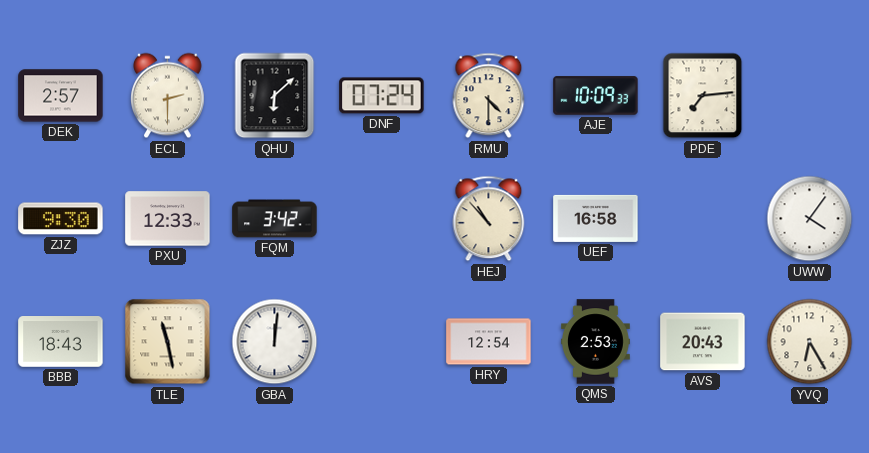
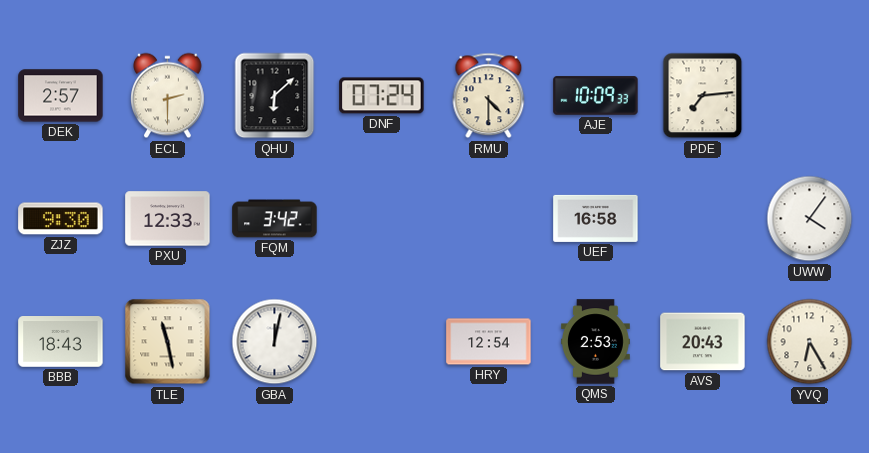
HEJ: 10:53 -> none (489, 219)
GBA: 12:01 -> 12:02 (275, 342)
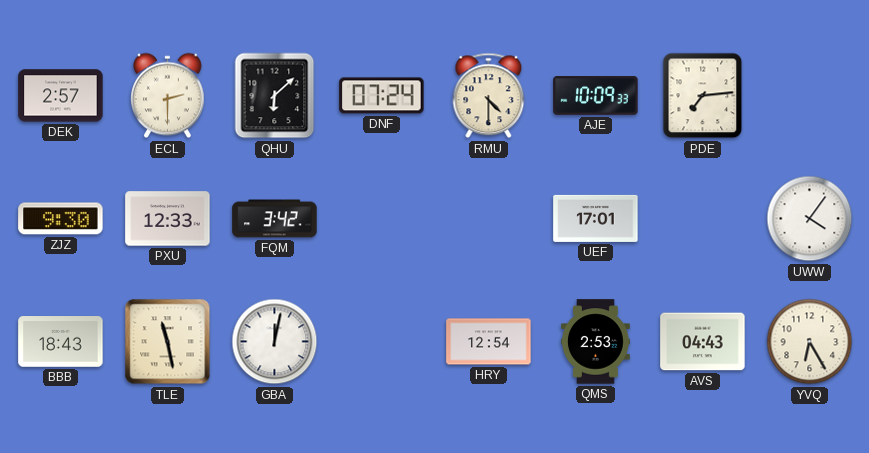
UEF: 16:58 -> 17:01 (596, 218)
AVS: 20:43 -> 04:43 (703, 342)
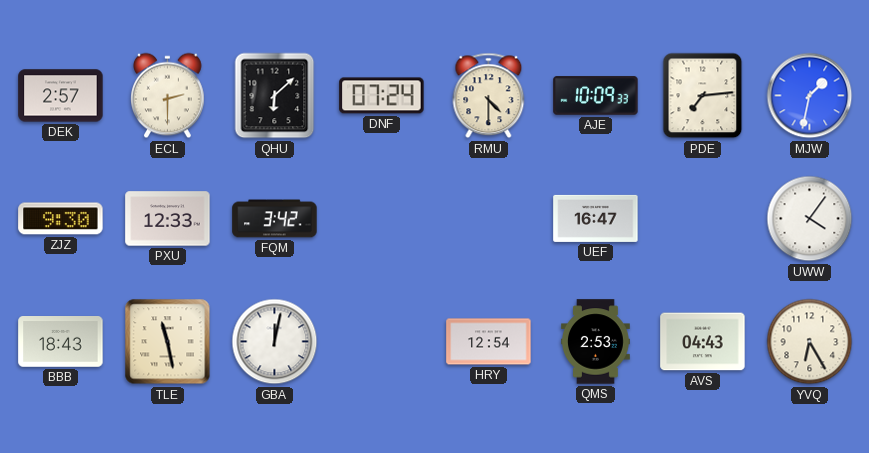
MJW: none -> 1:32 (810, 96)
UEF: 17:01 -> 16:47 (596, 218)
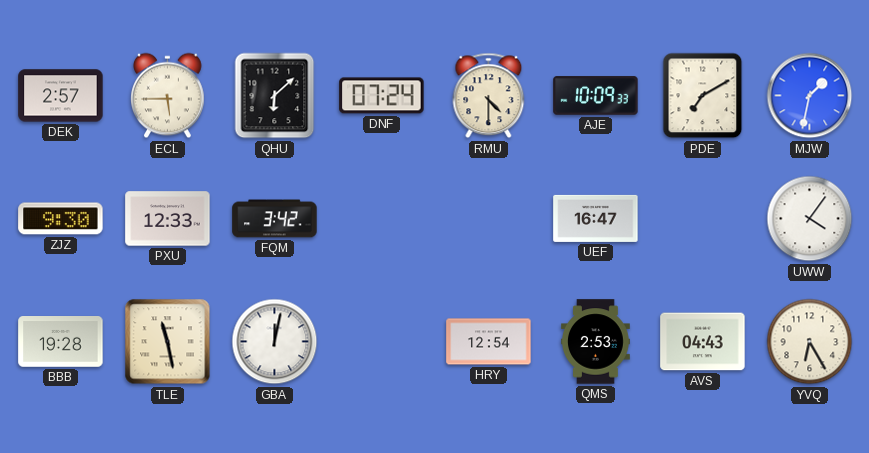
ECL: 2:30 -> 5:45 (168, 96)
PDE: 7:14 -> 7:10 (703, 96)
BBB: 18:43 -> 19:28 (61, 342)
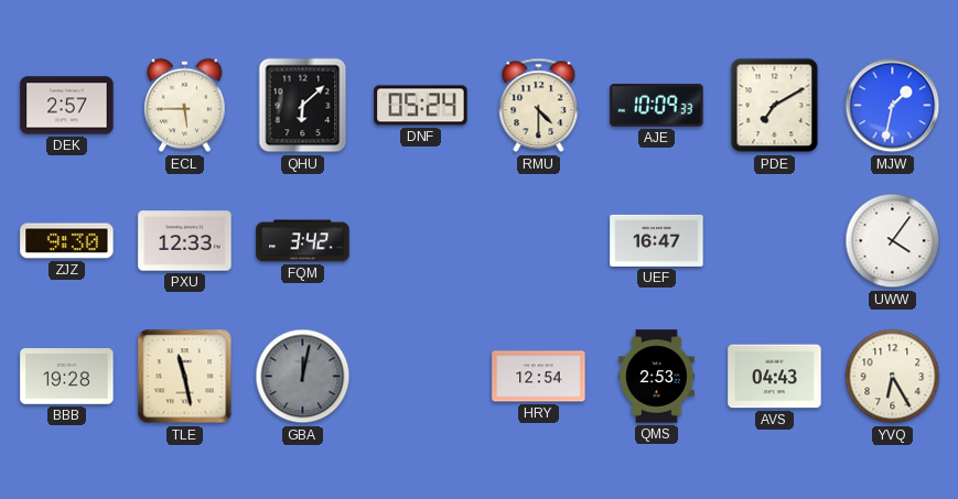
DNF: 07:24 -> 05:24 (421, 106)
GBA dial: white -> grey (303, 377)
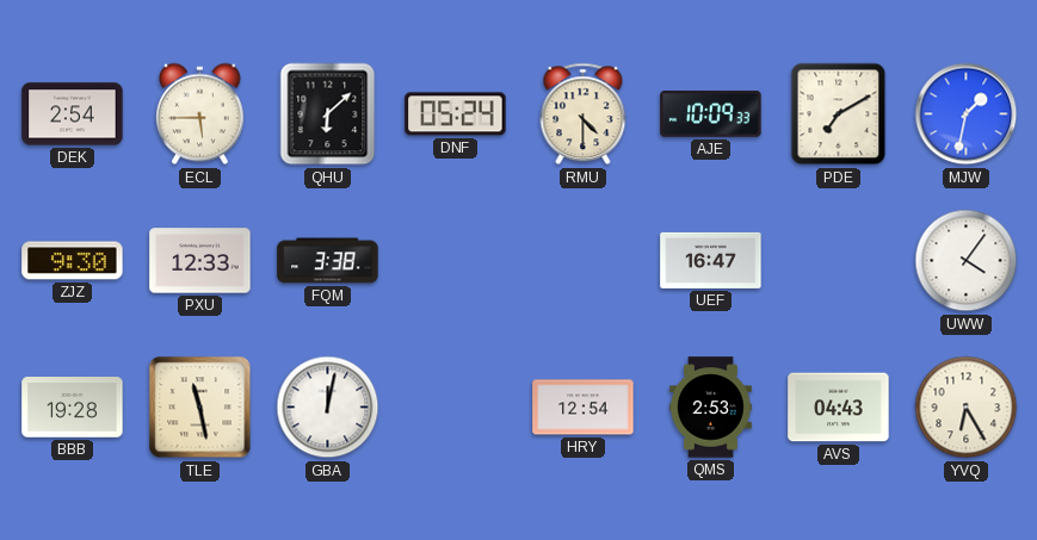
DEK: 2:57 -> 2:54 (73, 114)
FQM: 3:42 -> 3:38 (328, 261)
GBA dial: grey -> white (328, 408)
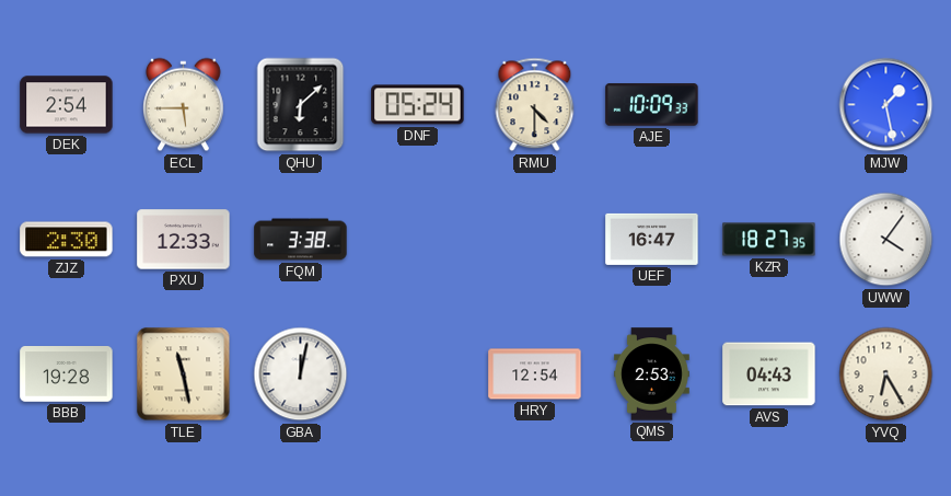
PDE: 7:10 -> none (839, 114)
MJW: 1:32 -> 1:28 (886, 105)
ZJZ: 9:30 -> 2:30 (67, 240)
KZR: none -> 18:27 (769, 240)
